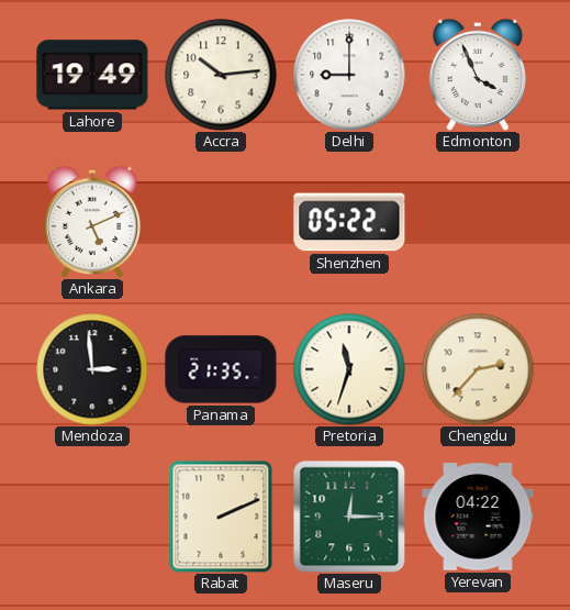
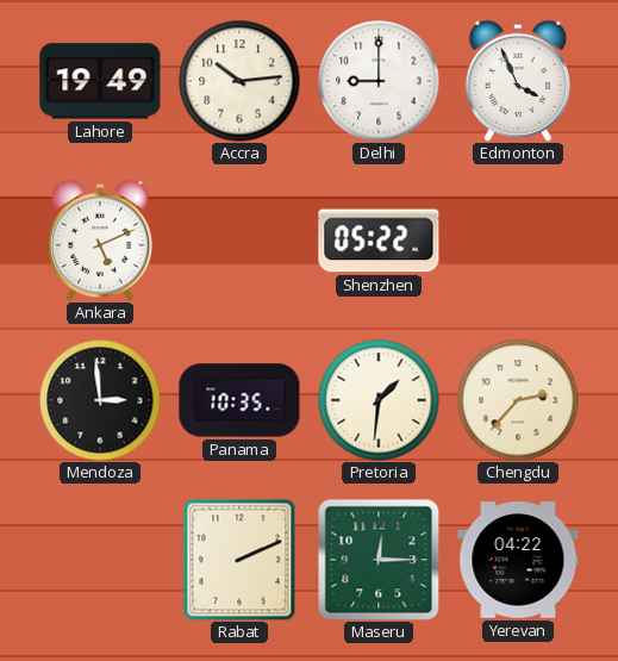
Panama: 21:35 -> 10:35 (239, 400)
Pretoria: 11:33 -> 1:31 (379, 400)
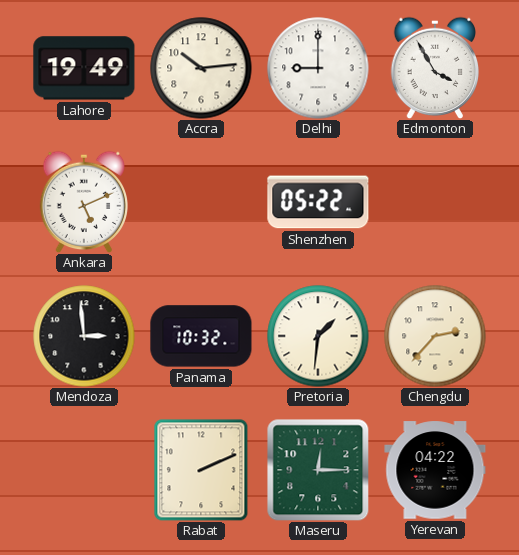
Edmonton: 3:56 -> 3:55 (435, 68)
Panama: 10:35 -> 10:32 (201, 336)
